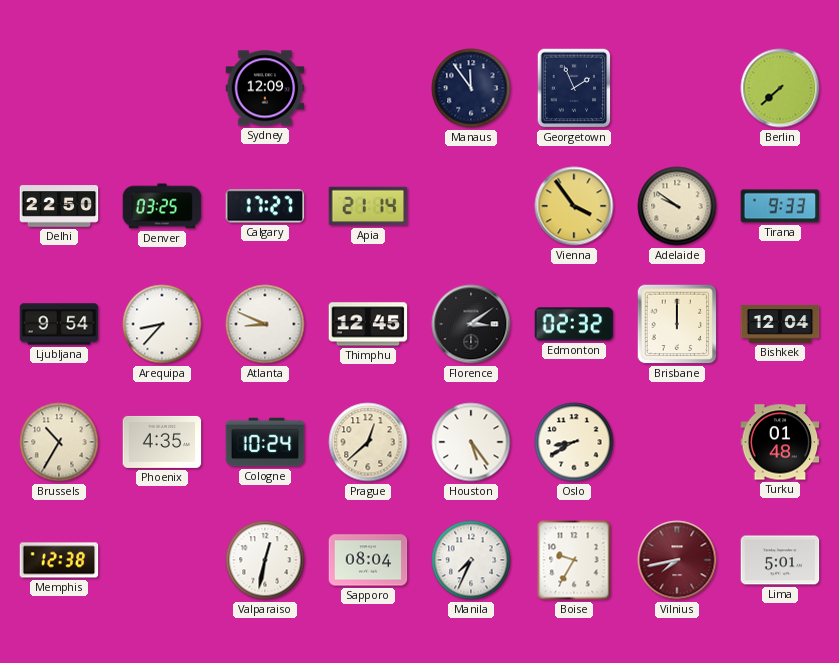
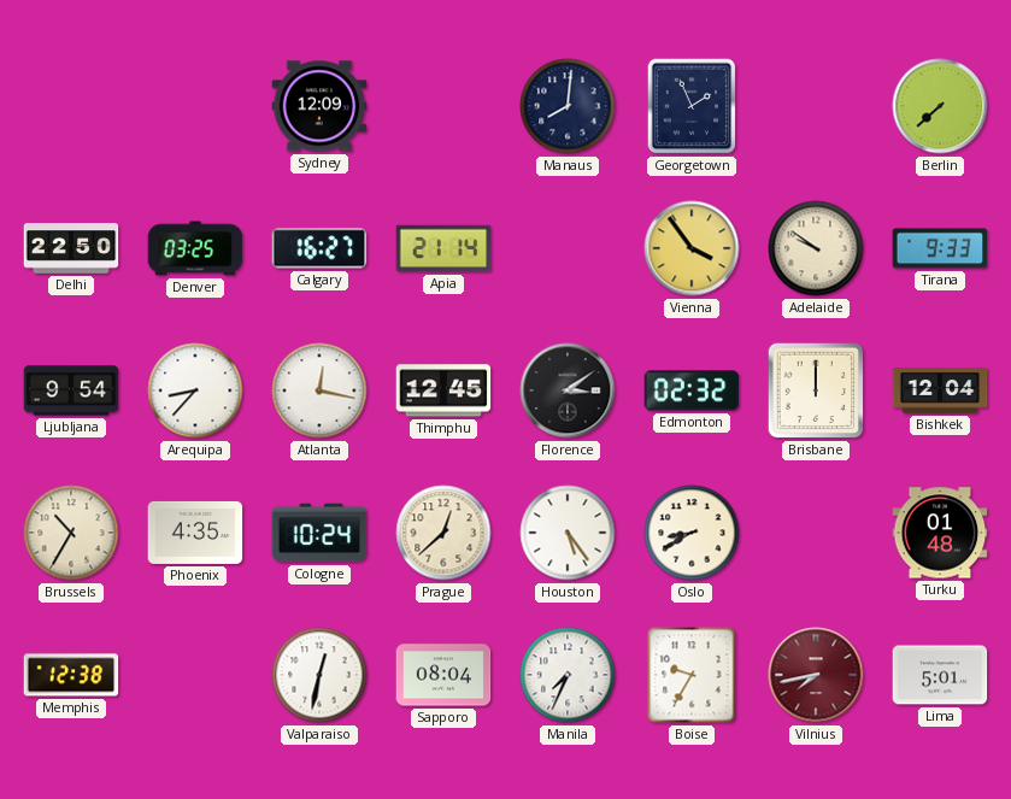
Manaus: 11:54 -> 8:01 (568, 106)
Calgary: 17:27 -> 16:27 (319, 248)
Atlanta: 8:49 -> 12:17 (319, 390)
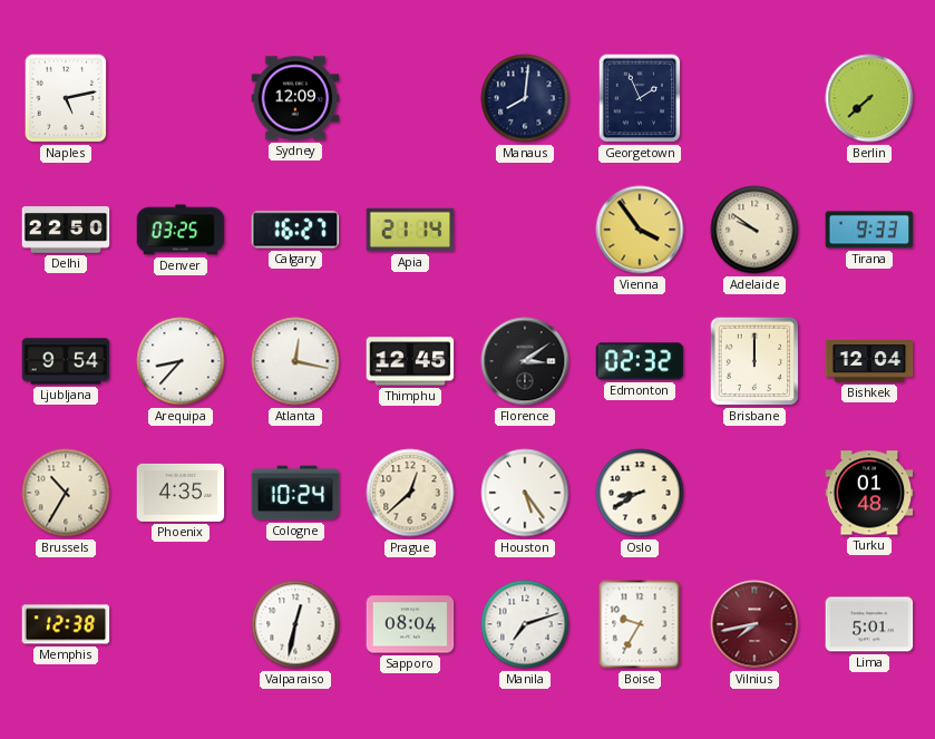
Naples: none -> 5:13 (66, 98)
Manila: 7:34 -> 7:12 (525, 624)
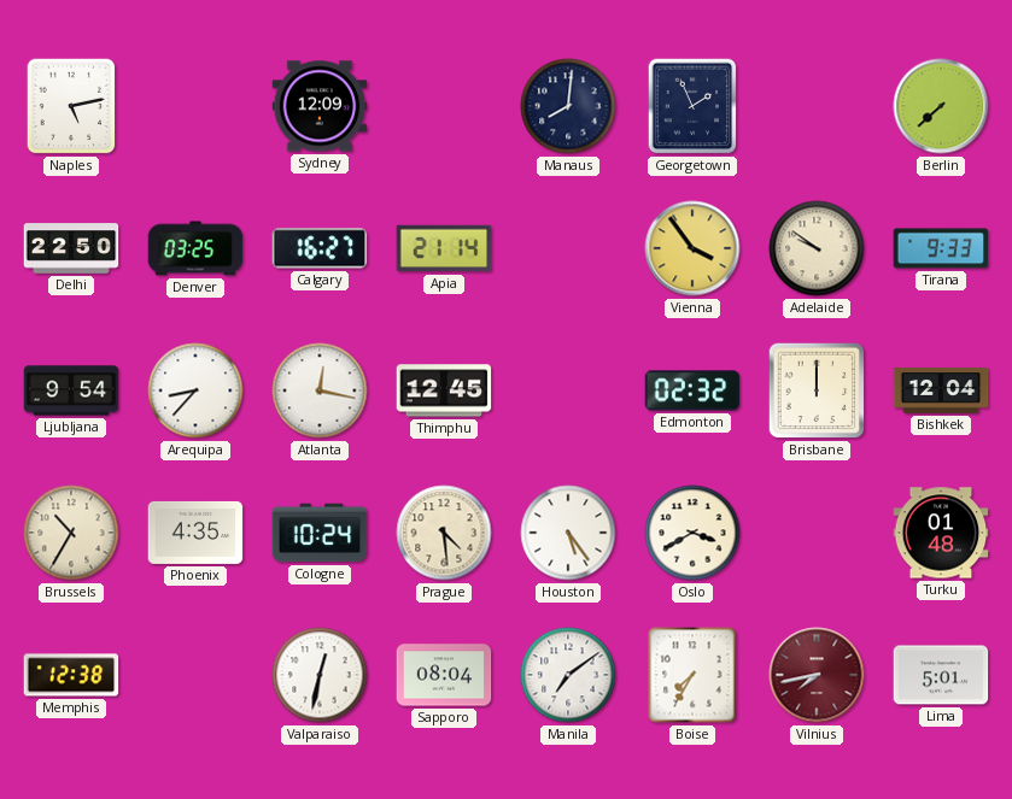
Florence: 3:09 -> none (525, 361)
Prague: 12:38 -> 4:29 (444, 533)
Oslo: 8:40 -> 3:40 (692, 533)
Manila: 7:12 -> 7:09 (568, 675)
Boise: 9:35 -> 7:35 (692, 675)
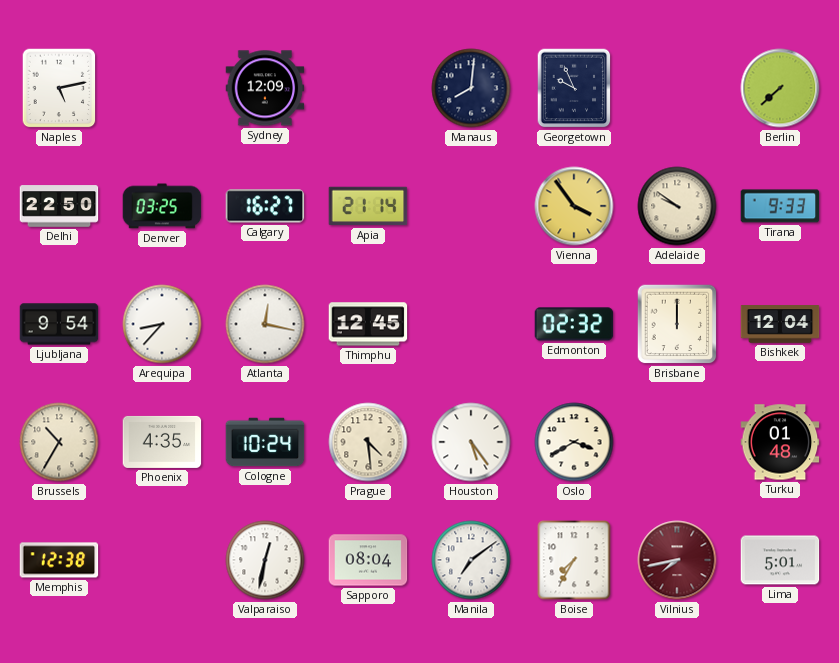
Georgetown: 1:56 -> 9:56 (574, 88)
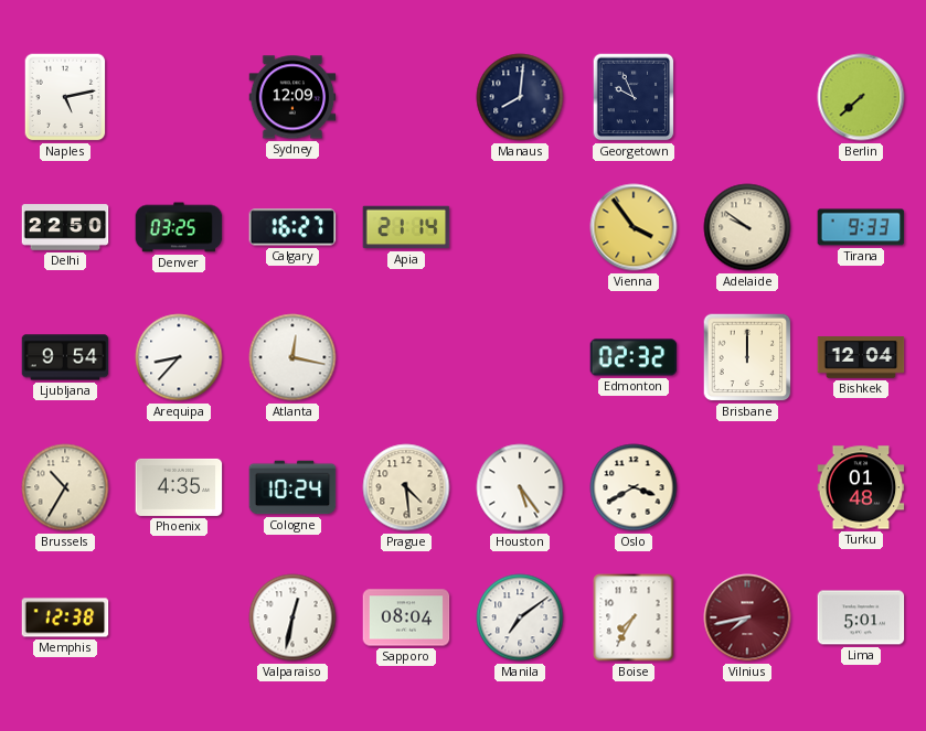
Thimphu: 12:45 -> none (368, 324)
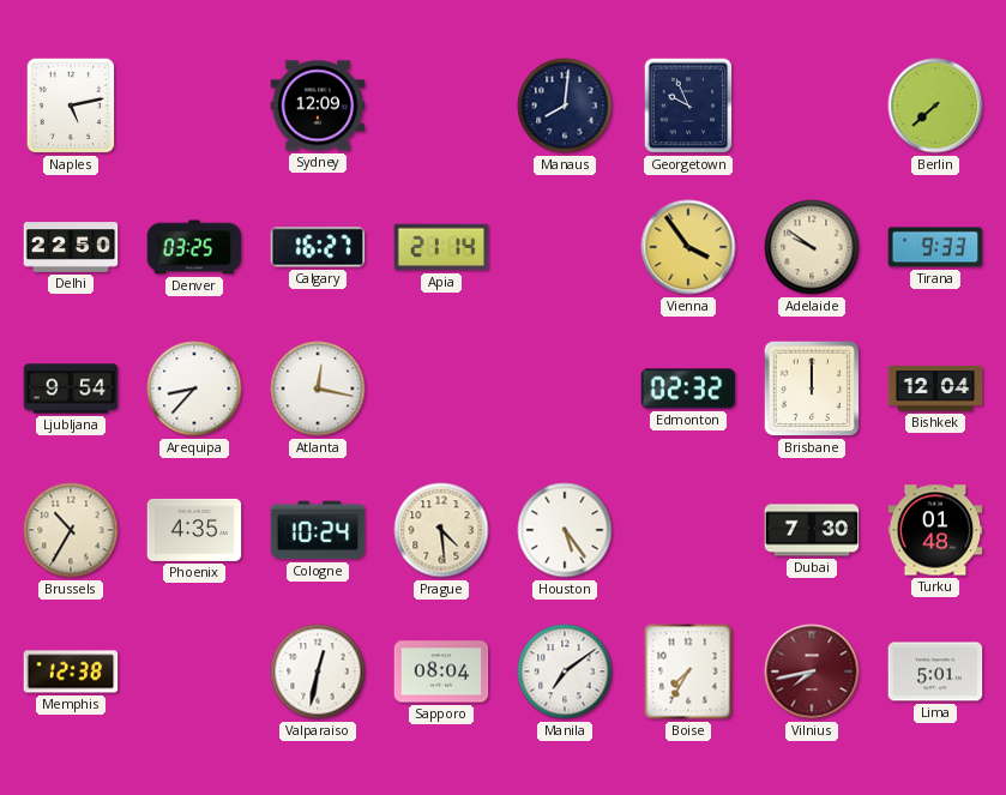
Oslo: 3:40 -> none (634, 487)
Dubai: none -> 7:30 (812, 530)
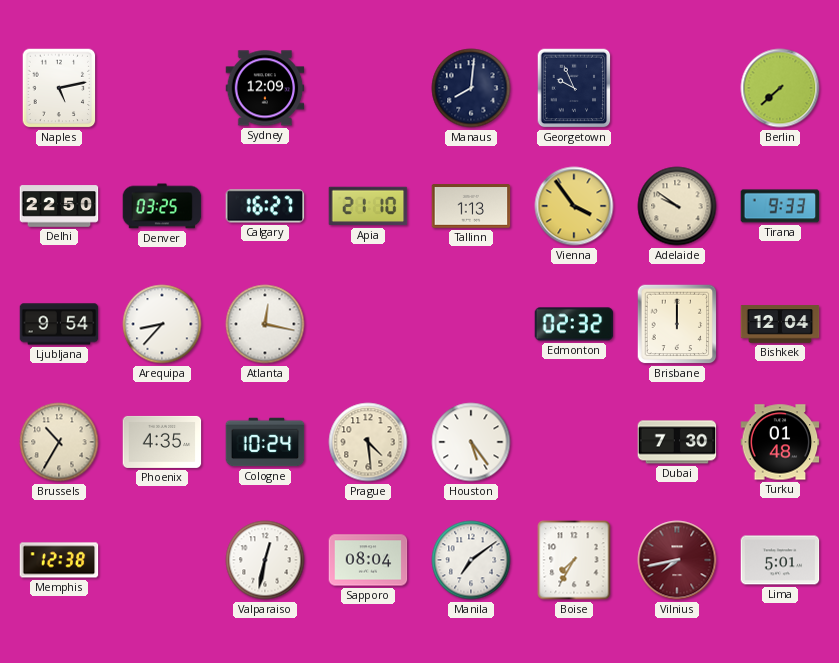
Apia: 21:14 -> 21:10 (368, 206)
Tallinn: none -> 1:13 (471, 206)
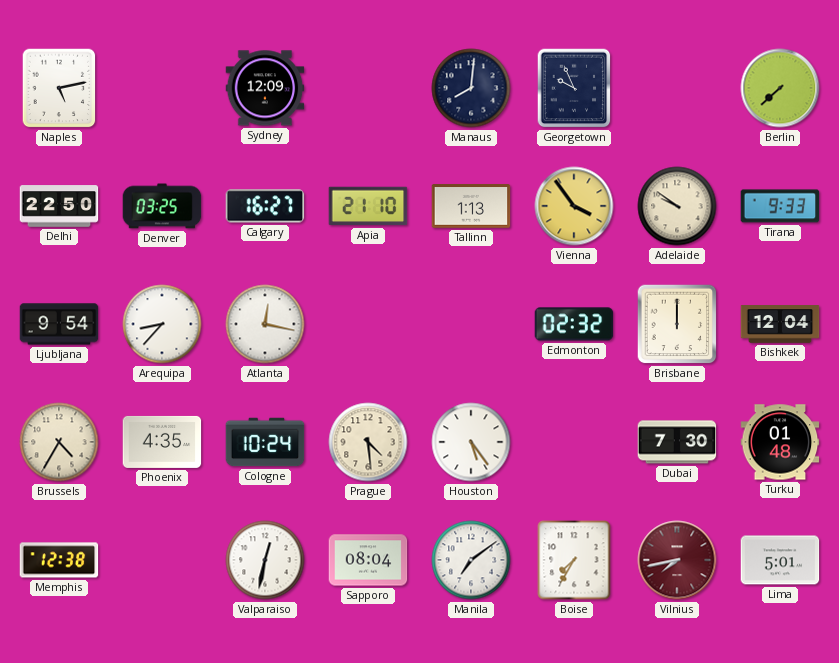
Brussels: 10:35 -> 4:35 (59, 442)
